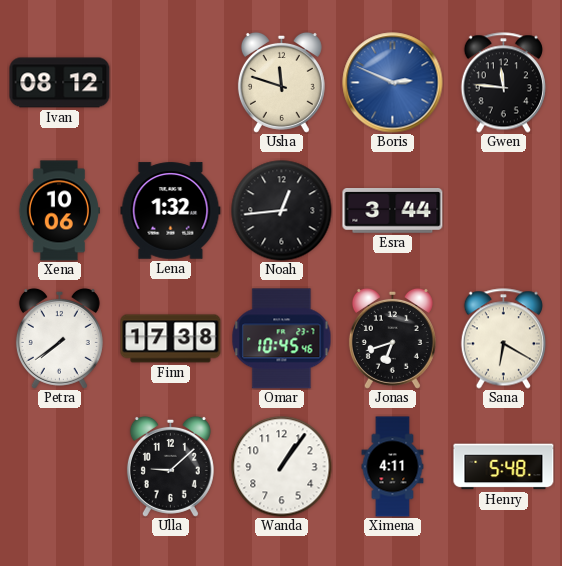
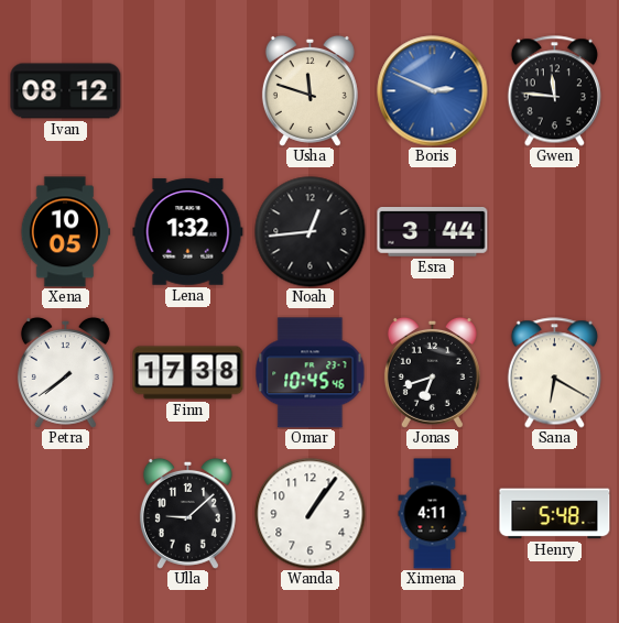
Xena: 10:06 -> 10:05 (65, 232)
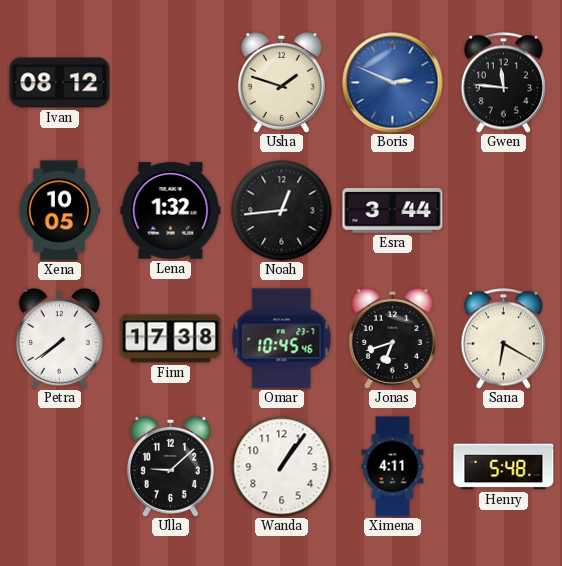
Usha: 11:48 -> 1:48 (281, 82)
